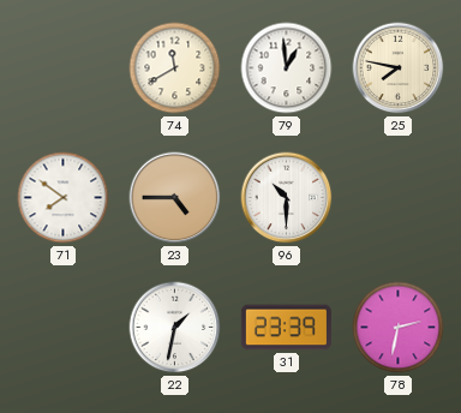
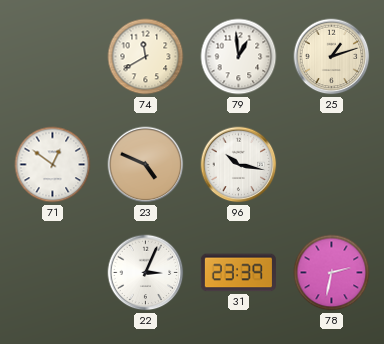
25: 7:47 -> 1:12 (332, 57)
71: 7:51 -> 12:51 (53, 165)
23: 4:45 -> 4:49 (146, 165)
96: 10:30 -> 10:17 (239, 165)
22: 1:32 -> 3:04 (146, 273)
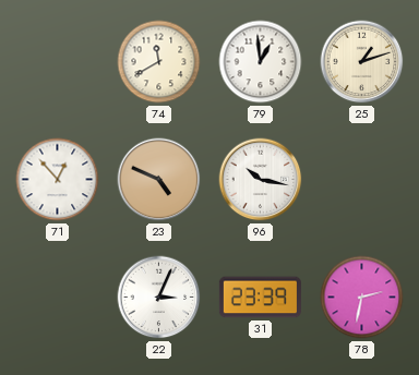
71: 12:51 -> 12:53 (58, 180)
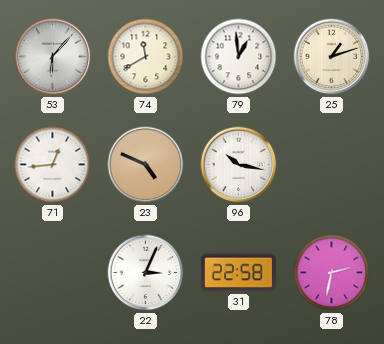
53: none -> 6:07 (53, 57)
71: 12:53 -> 12:44 (53, 165)
31: 23:39 -> 22:58 (238, 273)
